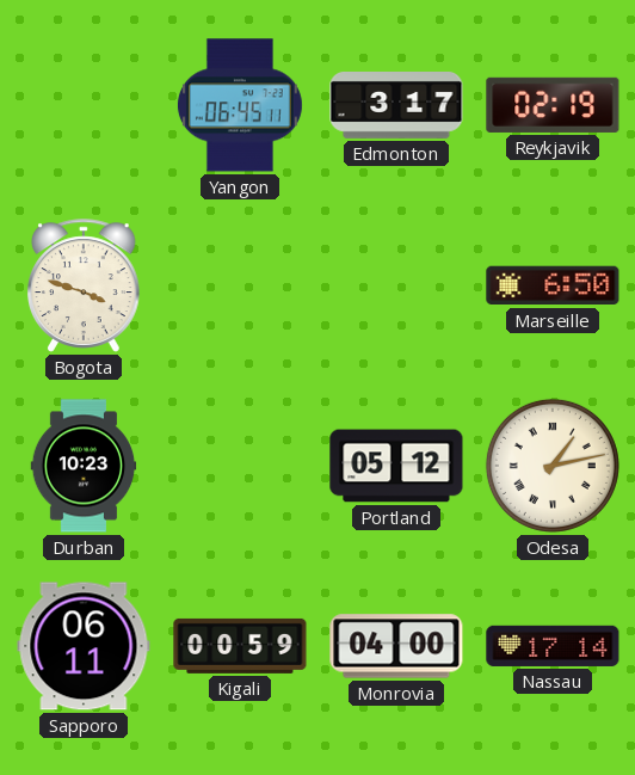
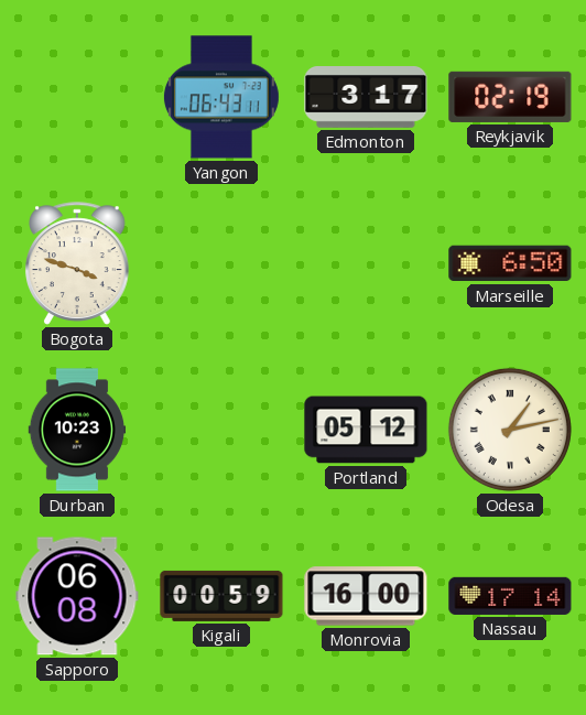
Yangon: 06:45 -> 06:43 (221, 97)
Sapporo: 06:11 -> 06:08 (77, 596)
Monrovia: 04:00 -> 16:00 (366, 596)
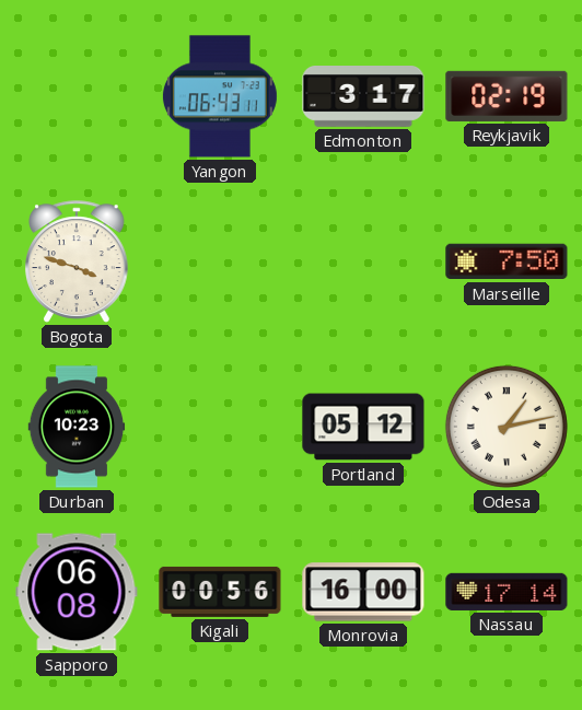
Marseille: 6:50 -> 7:50 (507, 261)
Kigali: 00:59 -> 00:56 (220, 592)
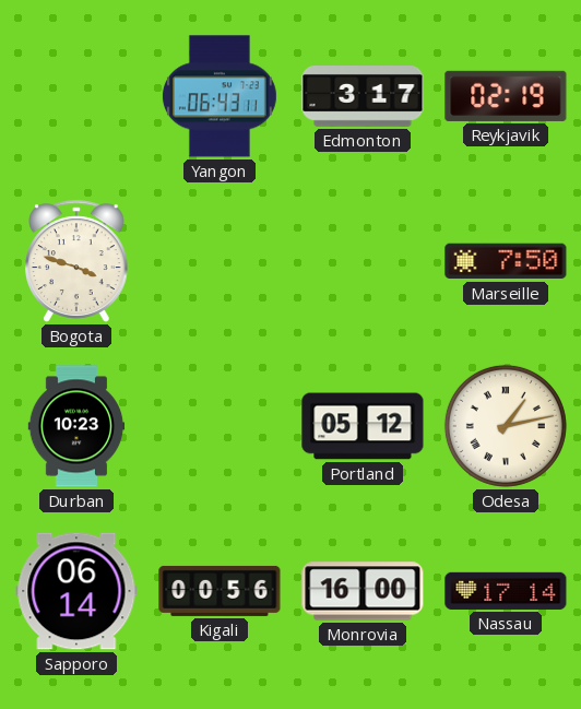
Sapporo: 06:08 -> 06:14 (76, 591)
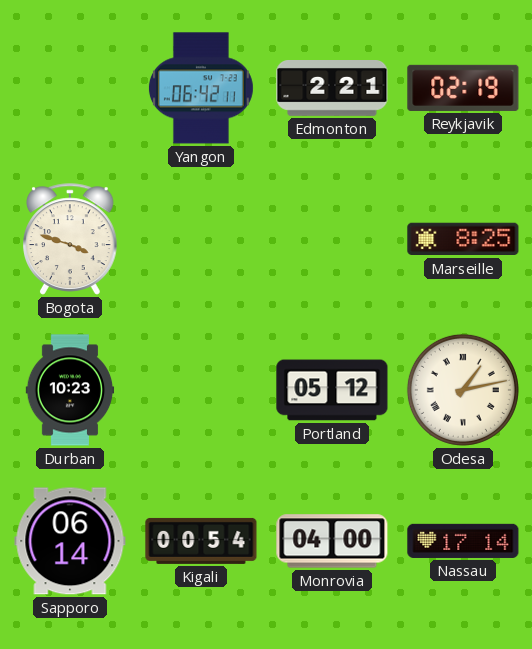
Yangon: 06:43 -> 06:42 (201, 88)
Edmonton: 3:17 -> 2:21 (332, 89)
Marseille: 7:50 -> 8:25 (463, 239)
Kigali: 00:56 -> 00:54 (201, 541)
Monrovia: 16:00 -> 04:00 (332, 541)
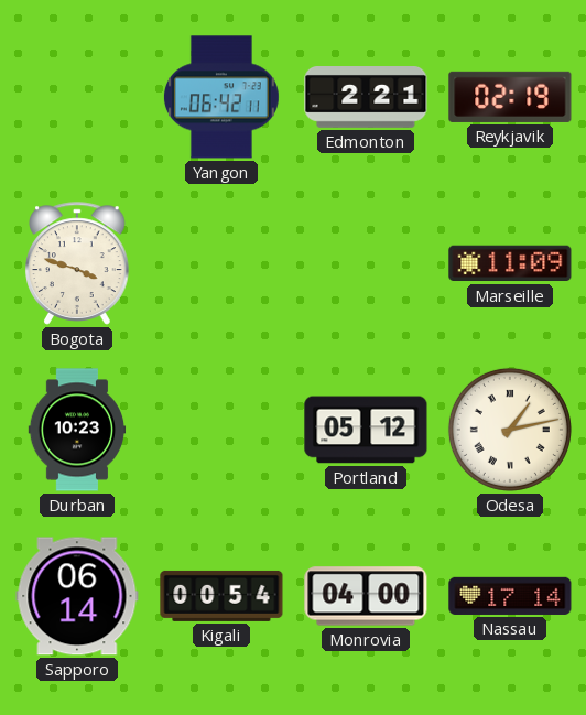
Marseille: 8:25 -> 11:09 (510, 263)
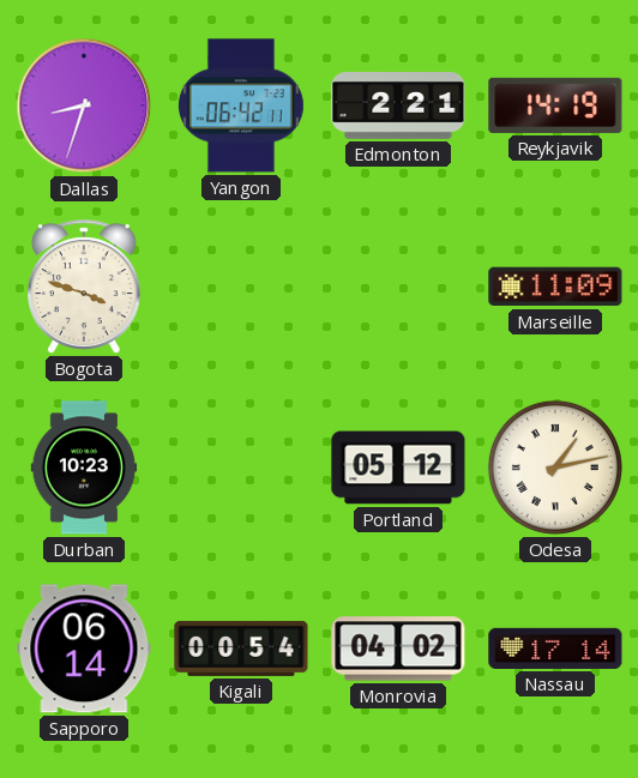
Dallas: none -> 8:33 (84, 105)
Reykjavik: 02:19 -> 14:19 (555, 105)
Monrovia: 04:00 -> 04:02 (398, 649)
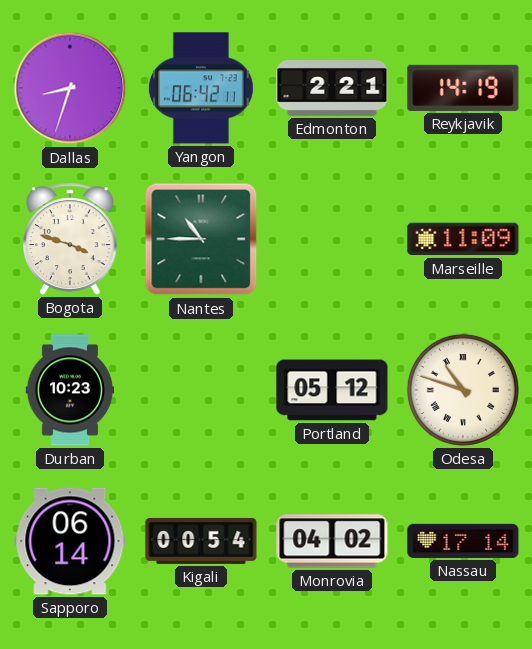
Nantes: none -> 10:45 (201, 239)
Odesa: 1:13 -> 10:48 (463, 390)
